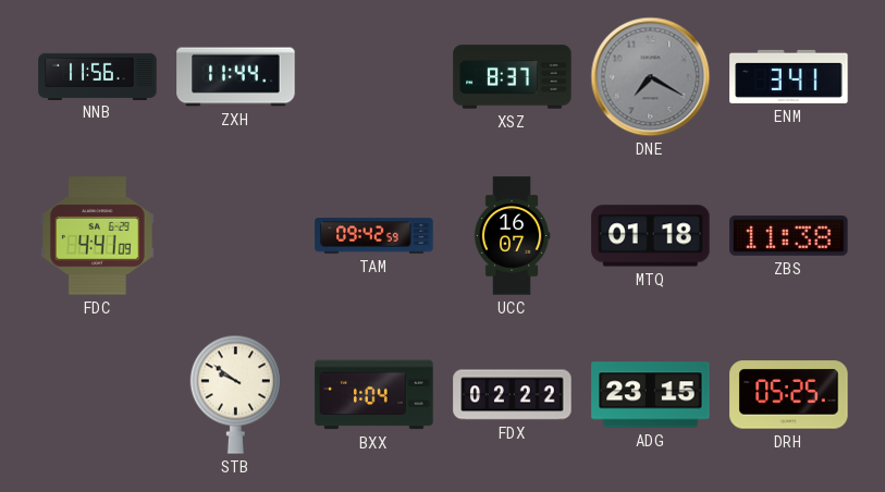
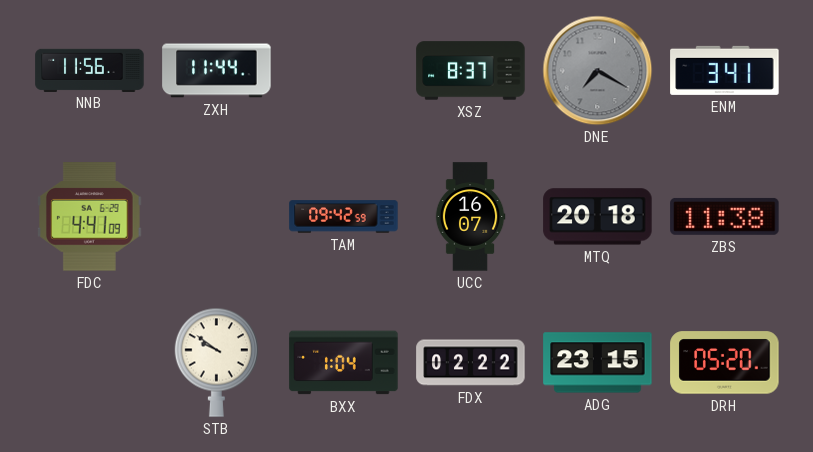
MTQ: 01:18 -> 20:18 (598, 217)
DRH: 05:25 -> 05:20 (725, 363)
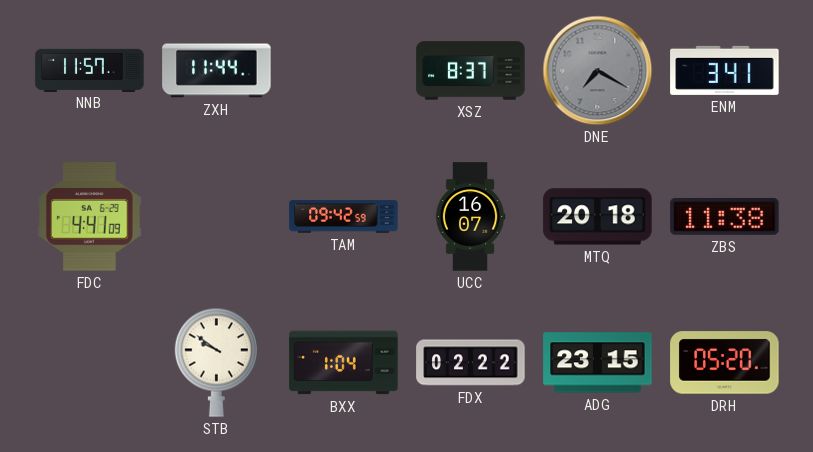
NNB: 11:56 -> 11:57 (90, 70)
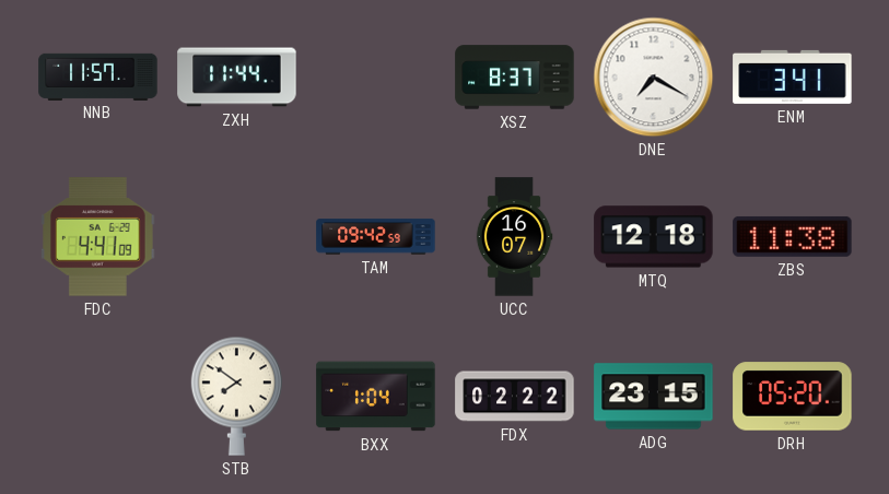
DNE dial: grey -> white (654, 78)
MTQ: 20:18 -> 12:18 (654, 237)
STB: 9:51 -> 7:51 (236, 396)
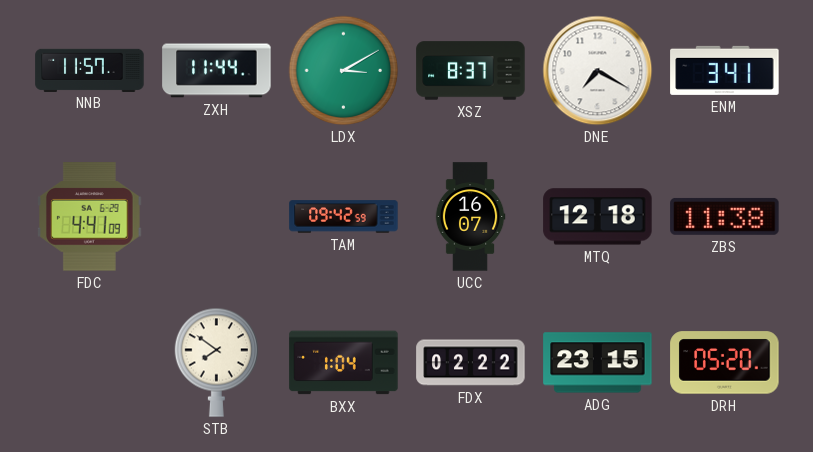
LDX: none -> 3:10 (344, 71)
